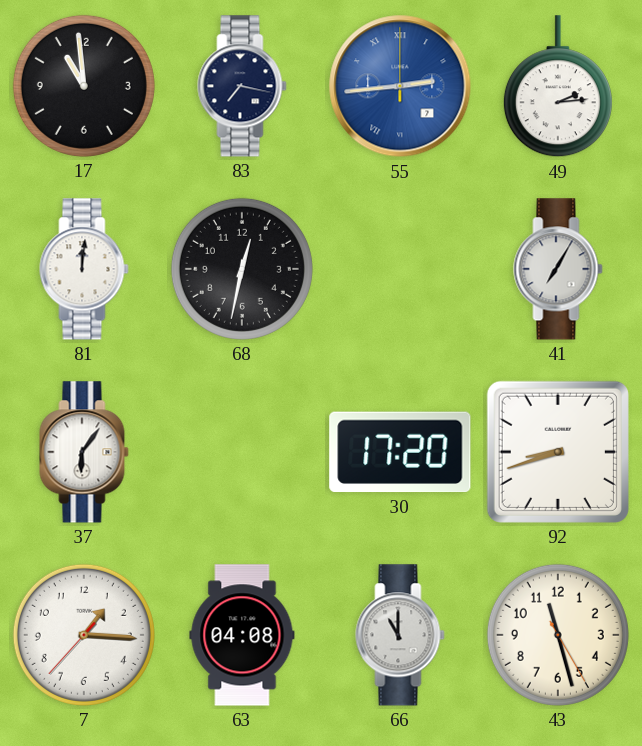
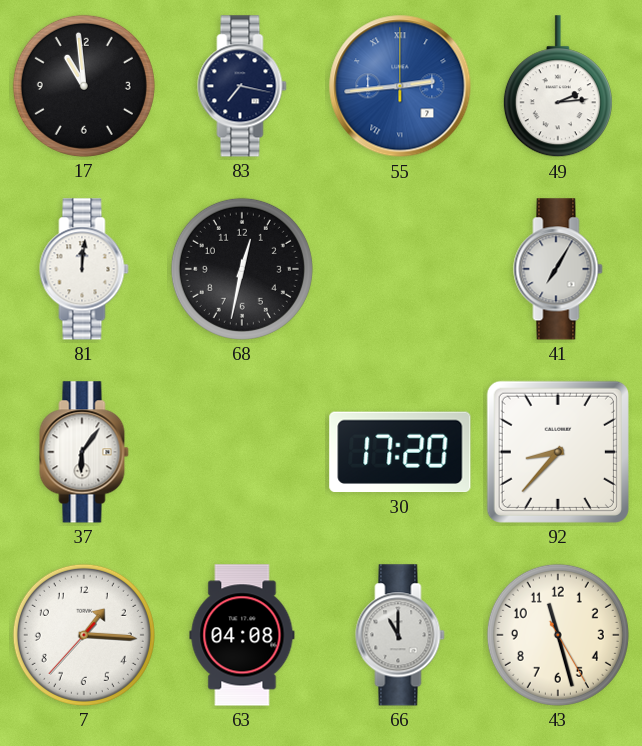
92: 8:42 -> 8:37 (558, 452)
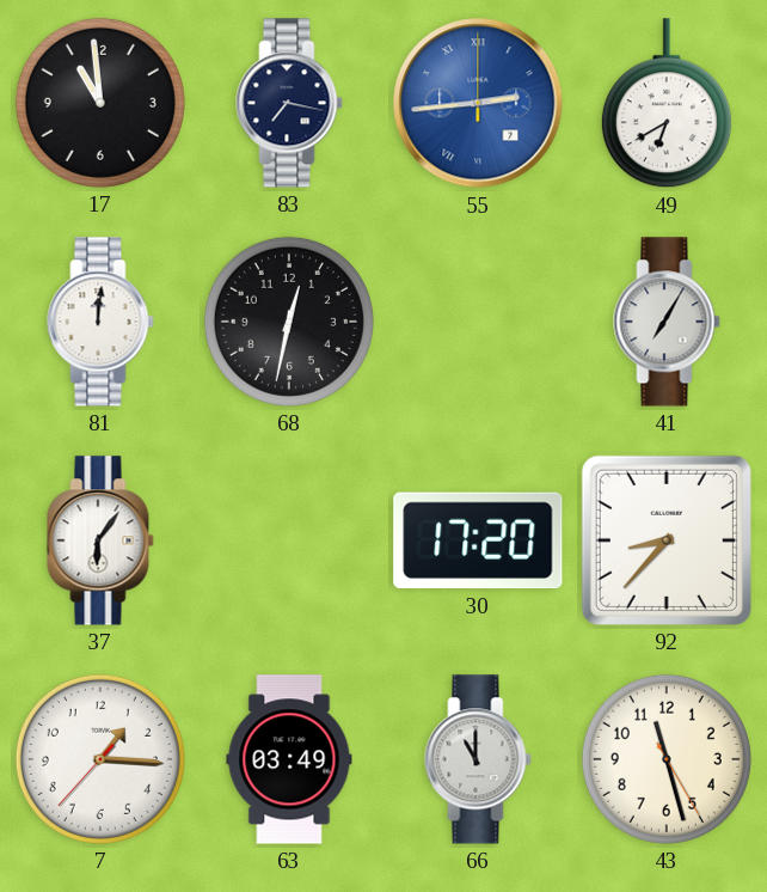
49: 2:14 -> 6:40 (667, 104)
63: 04:08 -> 03:49 (289, 759)
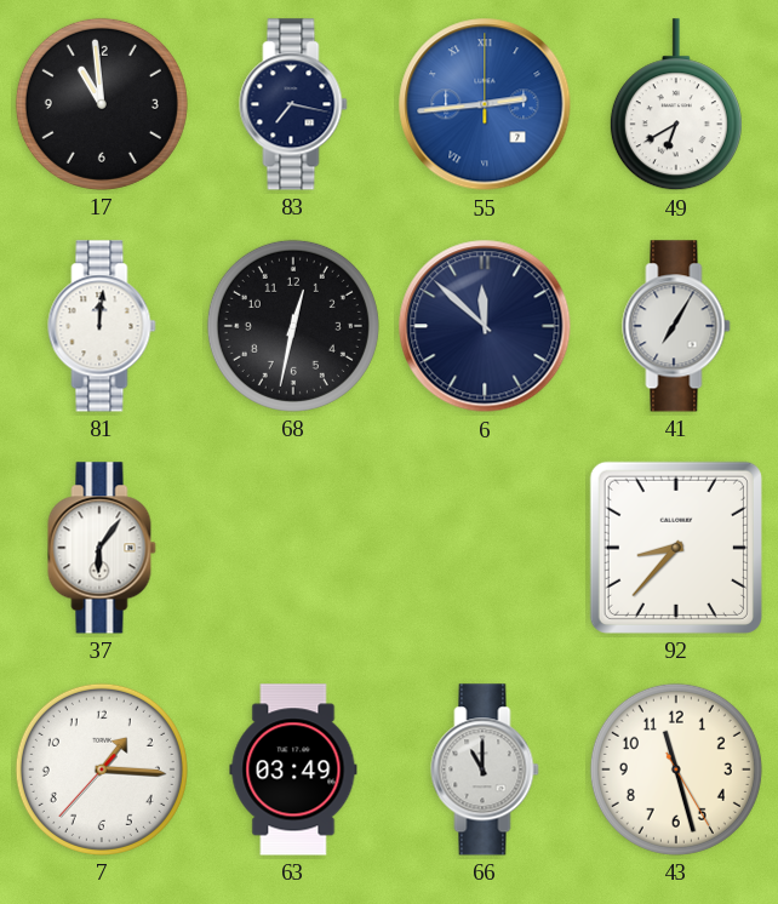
6: none -> 11:52 (485, 326)
30: 17:20 -> none (478, 540)
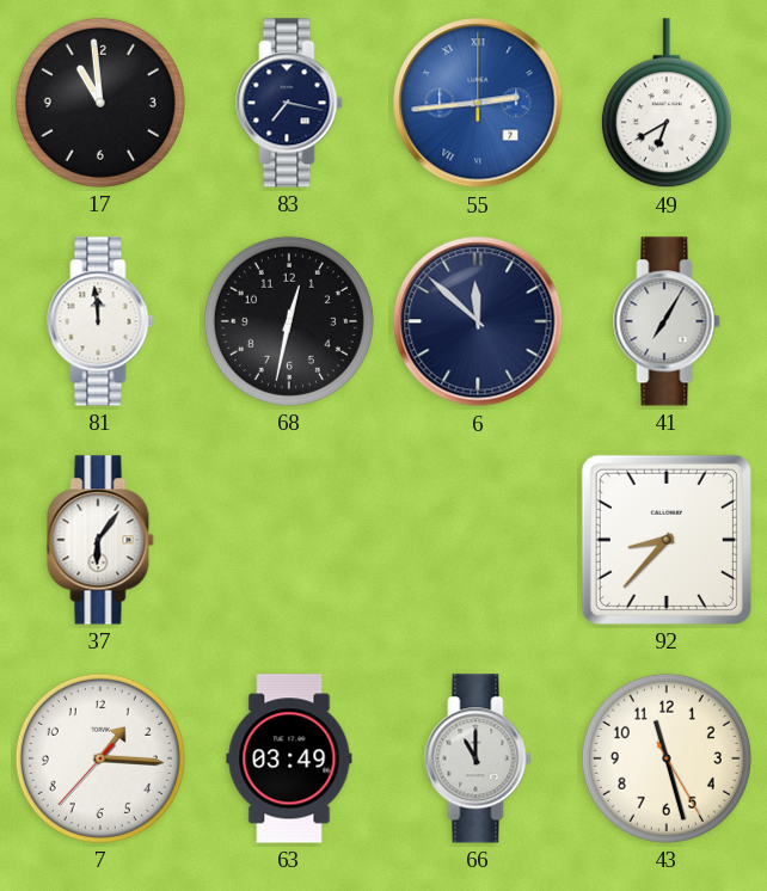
81: 12:01 -> 11:59 (100, 321)
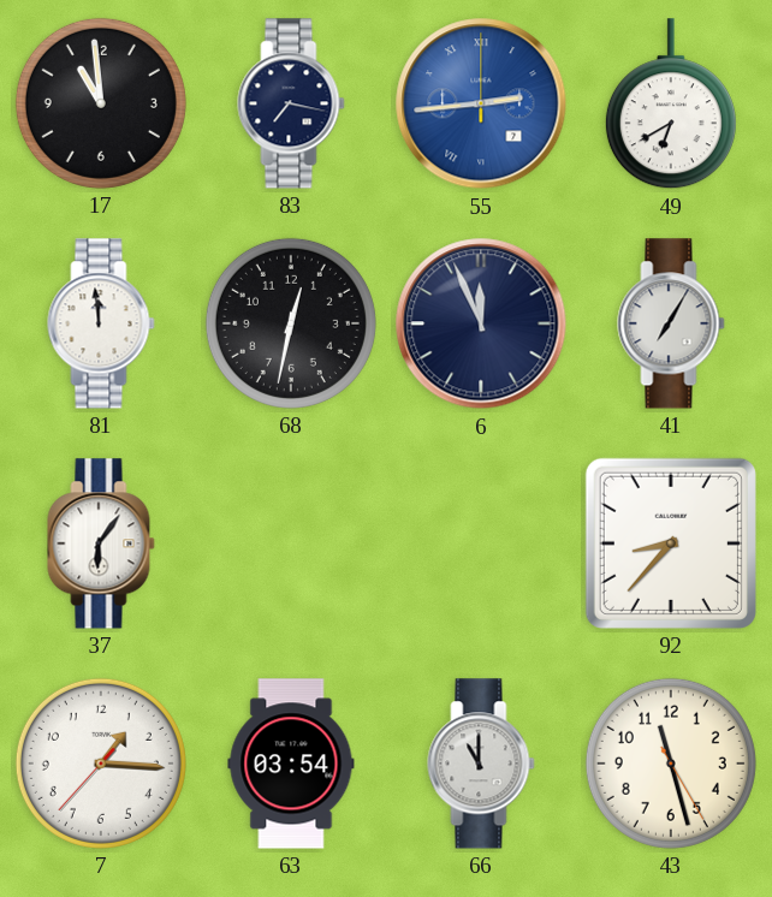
6: 11:52 -> 11:56 (481, 323)
63: 03:49 -> 03:54 (291, 764)
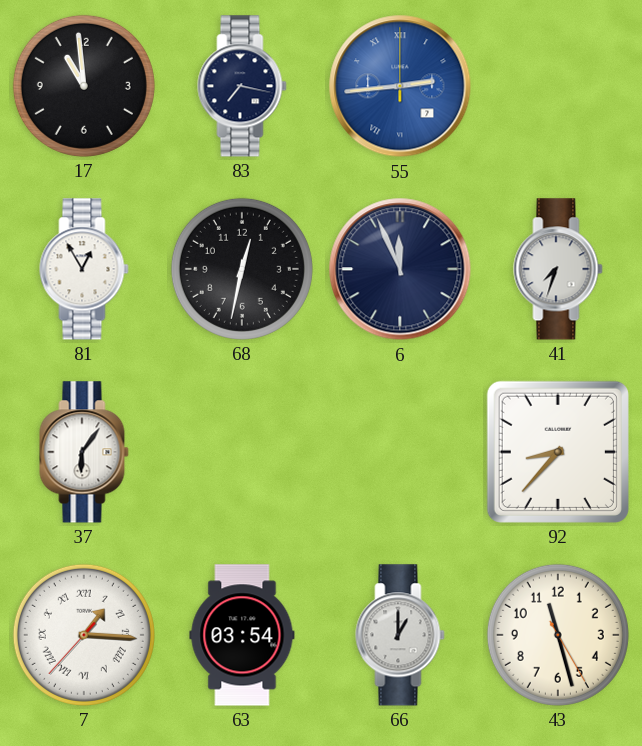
49: 6:40 -> none (671, 105)
81: 11:59 -> 12:55 (84, 269)
41: 7:05 -> 7:33 (558, 269)
7 numerals: Arabic -> Roman (84, 635)
66: 11:00 -> 1:00 (400, 635)
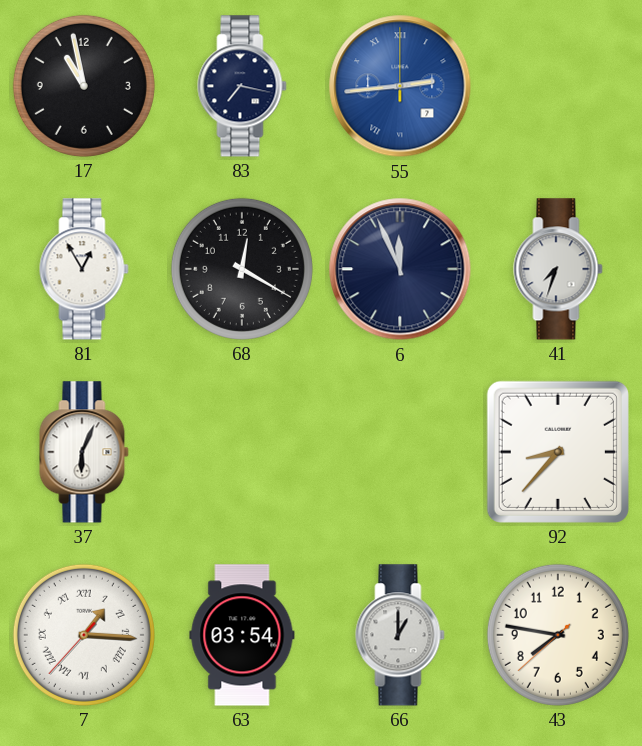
17: 10:59 -> 10:58 (84, 86)
68: 12:32 -> 12:20 (242, 269)
37: 6:06 -> 6:04 (84, 452)
43: 11:27 -> 7:46 (558, 635)
